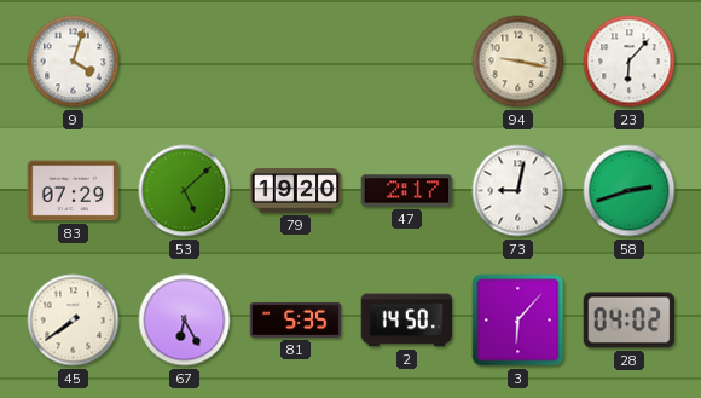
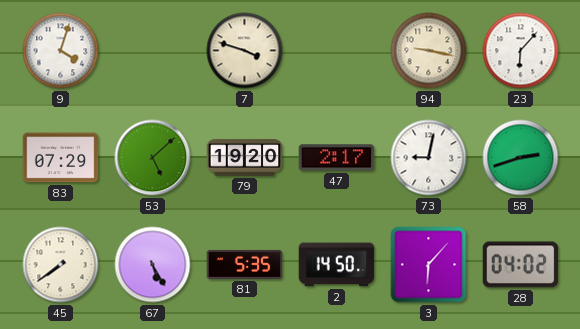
7: none -> 3:48 (245, 51)
67: 6:25 -> 5:25 (153, 265)
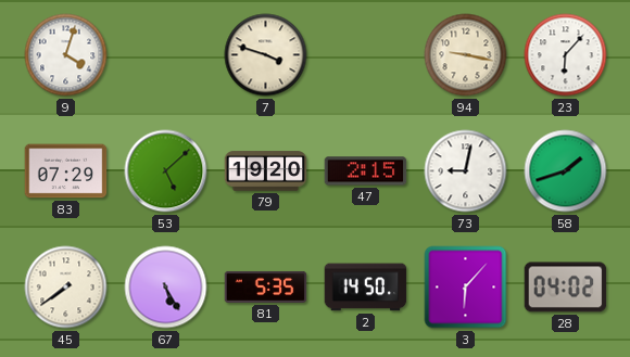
47: 2:17 -> 2:15 (366, 171)
58: 2:42 -> 1:42 (566, 171)
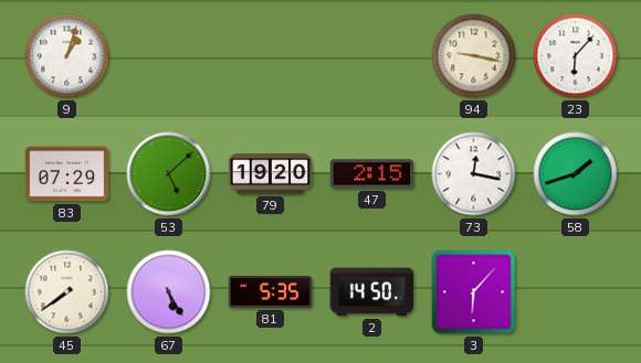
9: 4:03 -> 1:03 (67, 56)
7: 3:48 -> none (266, 55)
73: 9:02 -> 12:17 (474, 174)
28: 04:02 -> none (566, 288)
